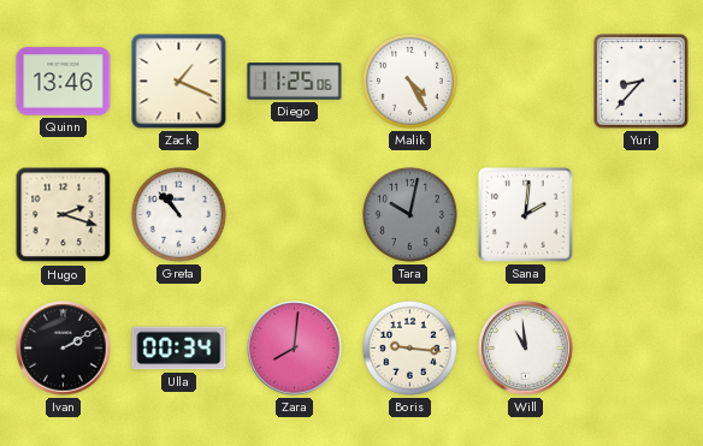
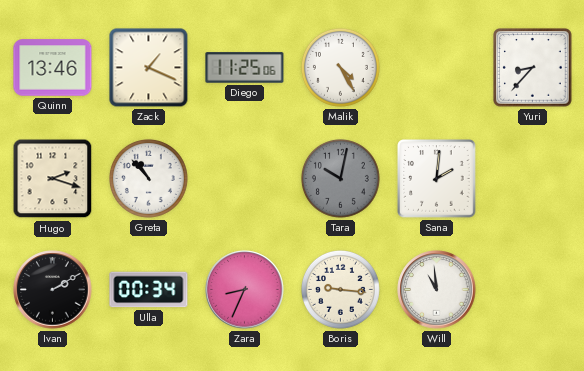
Zara: 8:01 -> 8:34 (245, 290)
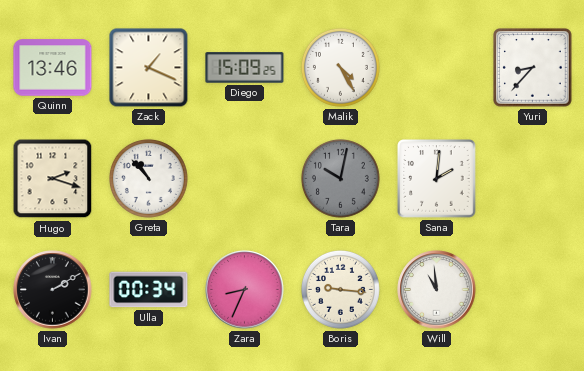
Diego: 11:25 -> 15:09 (245, 68)
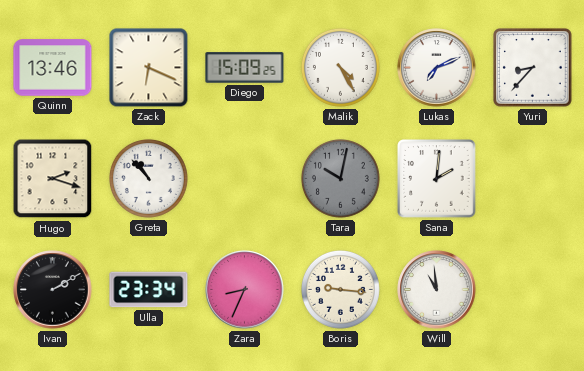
Zack: 1:19 -> 6:19 (149, 68)
Lukas: none -> 7:11 (437, 68)
Ulla: 00:34 -> 23:34 (149, 290)
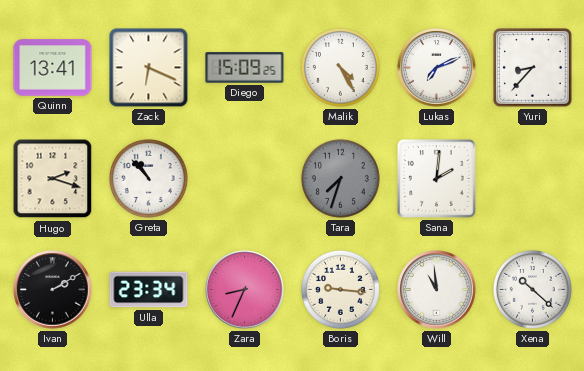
Quinn: 13:46 -> 13:41 (53, 68)
Tara: 10:02 -> 7:33 (340, 178)
Xena: none -> 10:22 (532, 289)
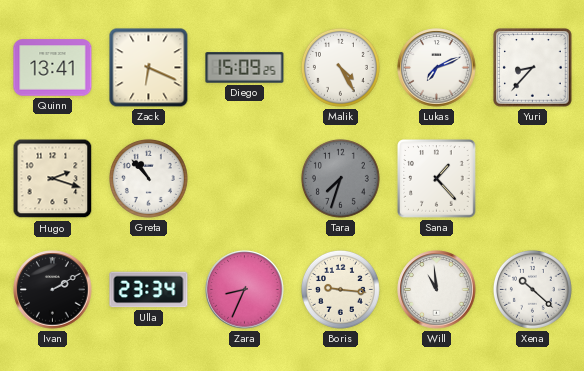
Sana: 2:01 -> 1:23 (437, 179)
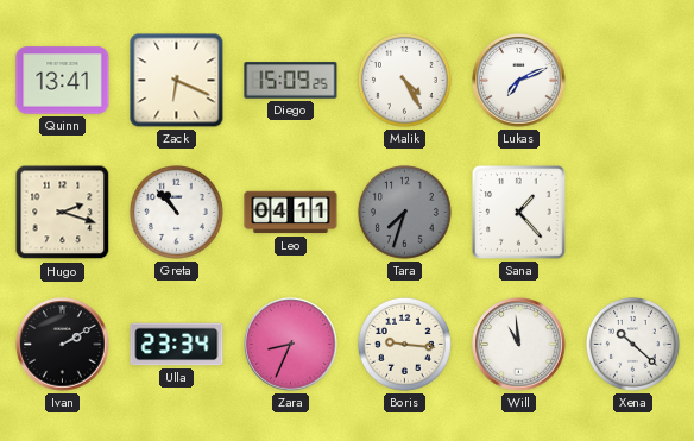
Yuri: 8:37 -> none (533, 68)
Leo: none -> 04:11 (291, 213)
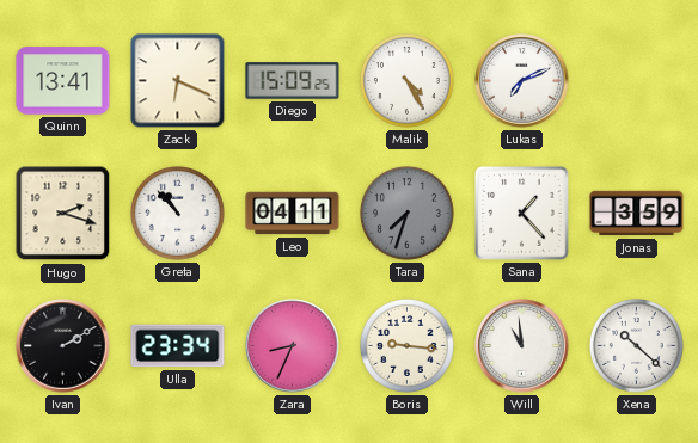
Jonas: none -> 3:59 (637, 214)
